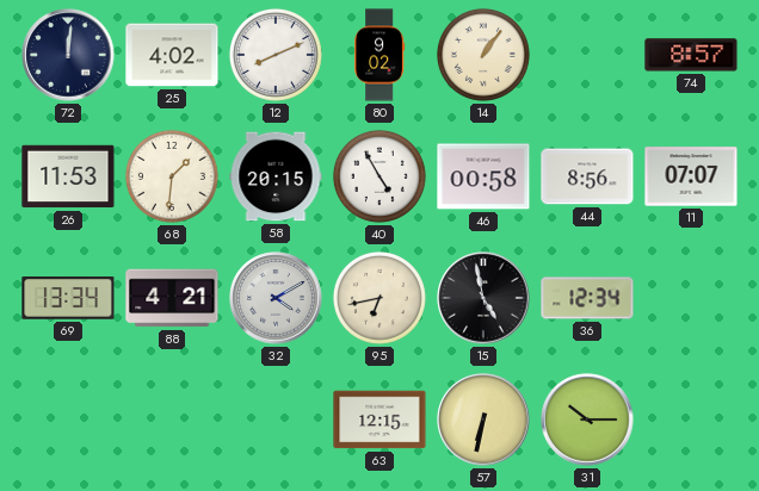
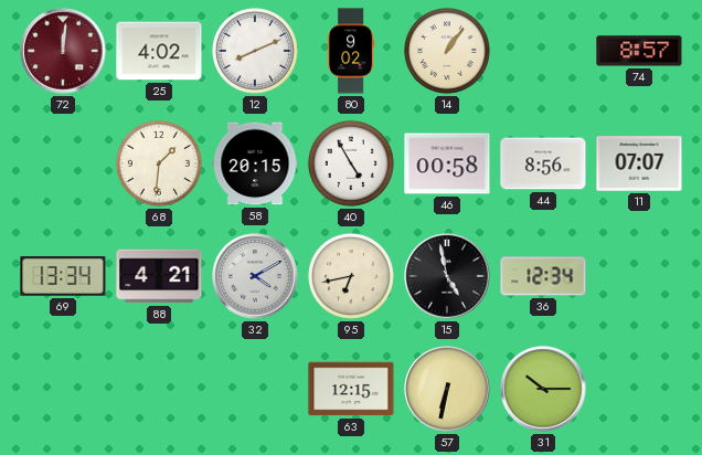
72 dial: navy -> burgundy (63, 51)
26: 11:53 -> none (68, 176)
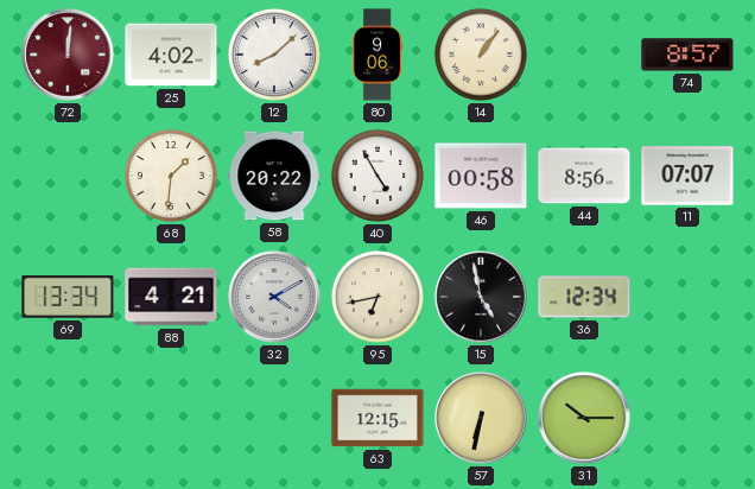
12: 8:11 -> 8:08 (274, 55)
80: 9:02 -> 9:06 (377, 55)
58: 20:15 -> 20:22 (274, 176)
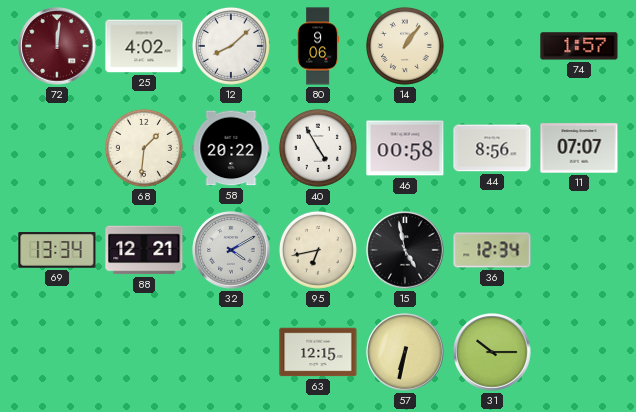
74: 8:57 -> 1:57 (579, 46)
88: 4:21 -> 12:21 (144, 250)
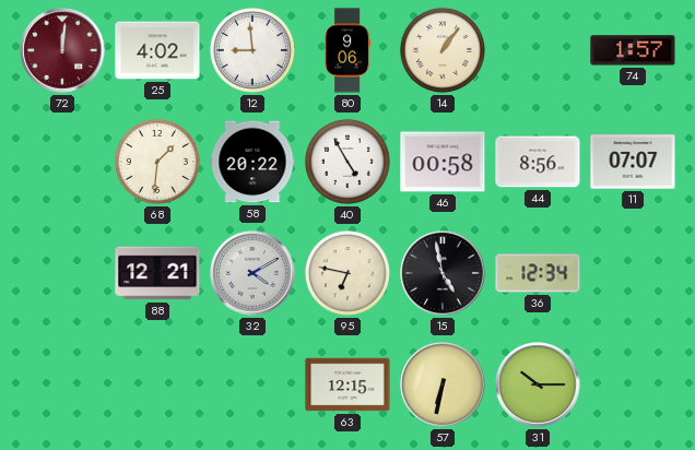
12: 8:08 -> 8:59 (252, 50)
69: 13:34 -> none (57, 250)
95: 6:43 -> 6:47 (347, 273)
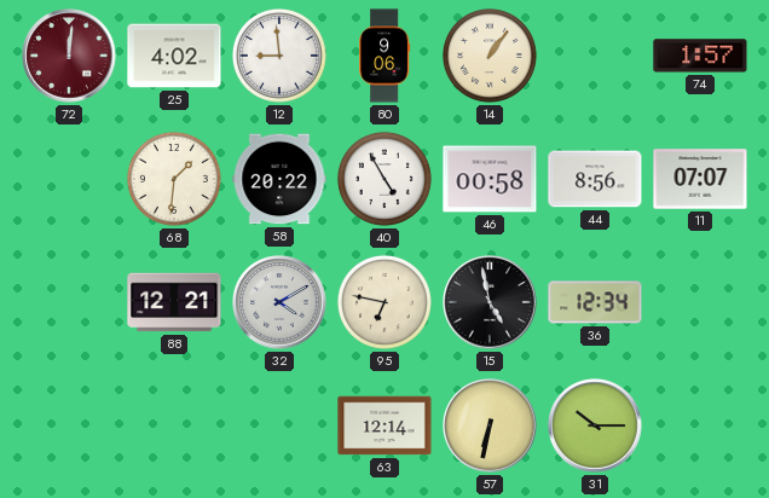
63: 12:15 -> 12:14 (384, 425)
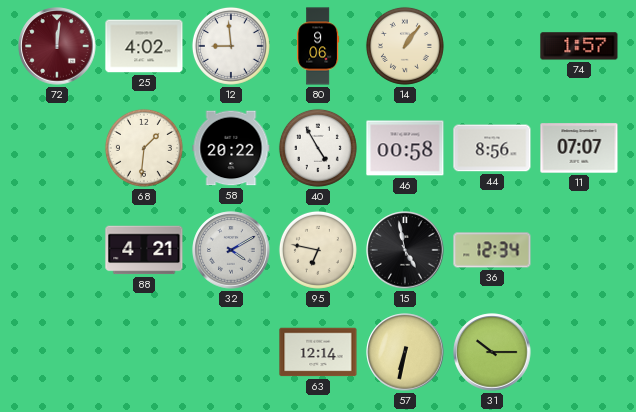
88: 12:21 -> 4:21 (144, 250)
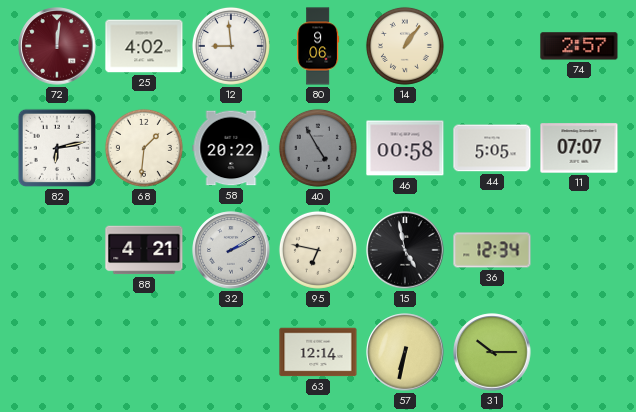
74: 1:57 -> 2:57 (579, 46)
82: none -> 6:13 (57, 148)
40 dial: white -> grey (318, 148)
44: 8:56 -> 5:05 (492, 148)
32: 4:10 -> 2:10 (231, 250)
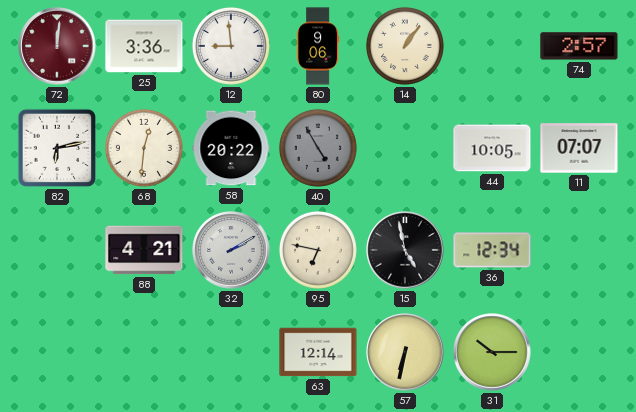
25: 4:02 -> 3:36 (144, 46)
68: 1:31 -> 12:31 (144, 148)
46: 00:58 -> none (405, 148)
44: 5:05 -> 10:05 (492, 148)
